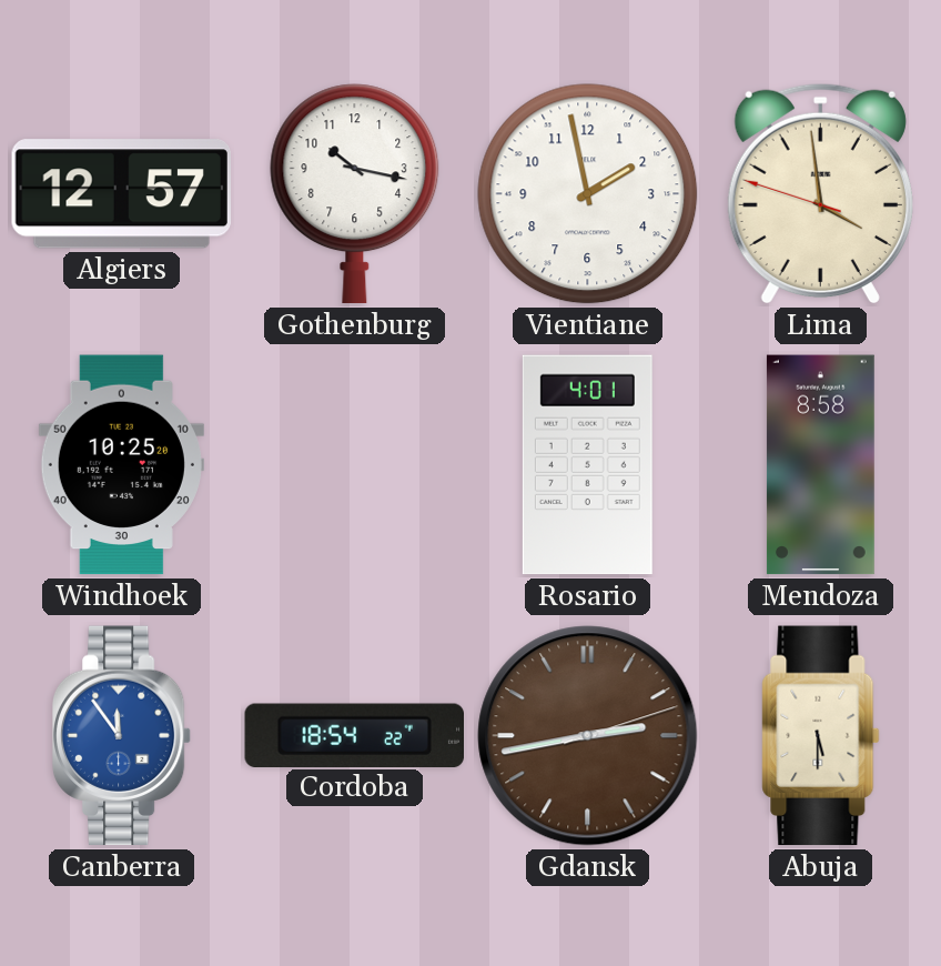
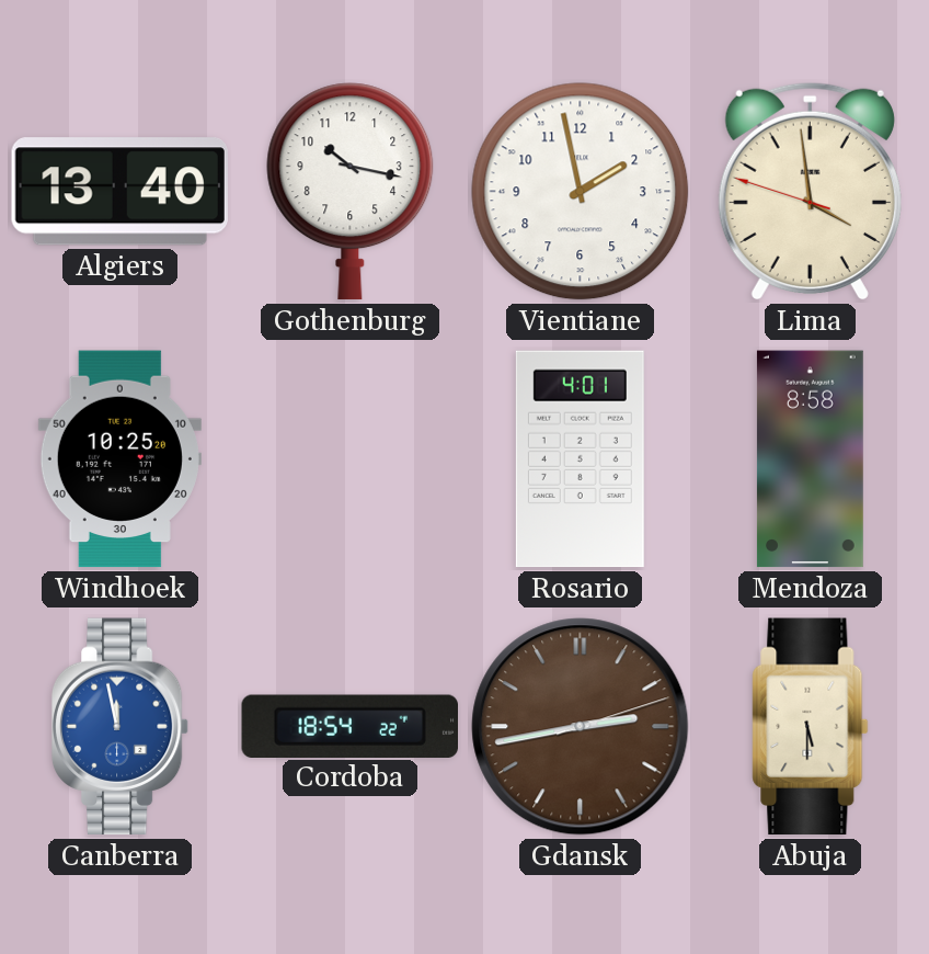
Algiers: 12:57 -> 13:40 (119, 192)
Canberra: 11:54 -> 11:58 (121, 727)
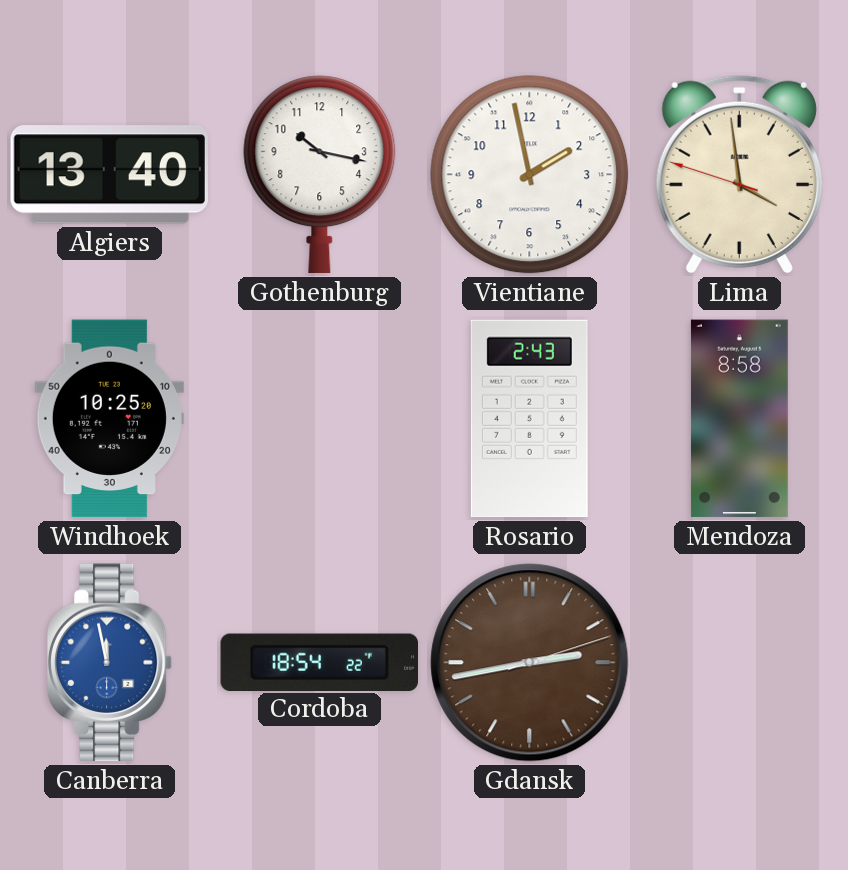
Rosario: 4:01 -> 2:43 (529, 419)
Abuja: 5:30 -> none (811, 727)
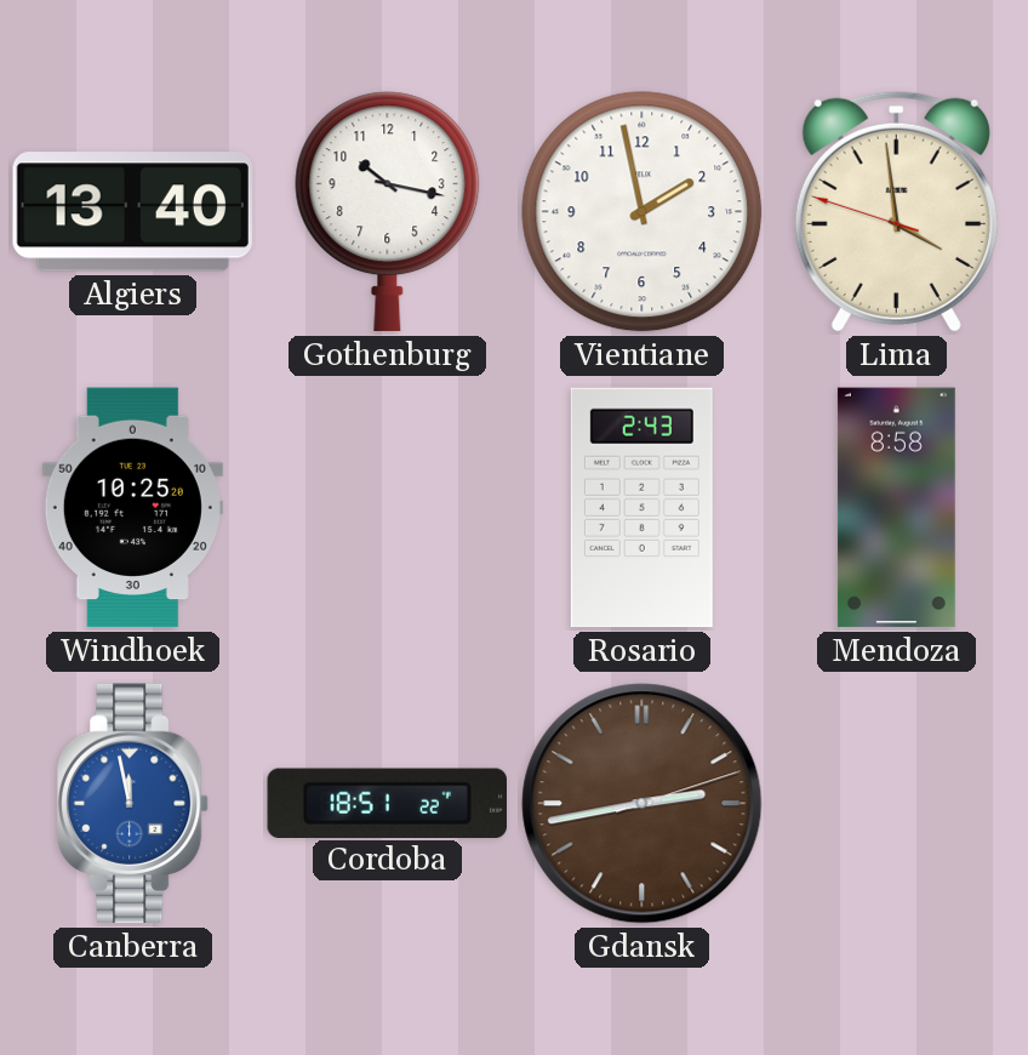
Cordoba: 18:54 -> 18:51 (387, 803)
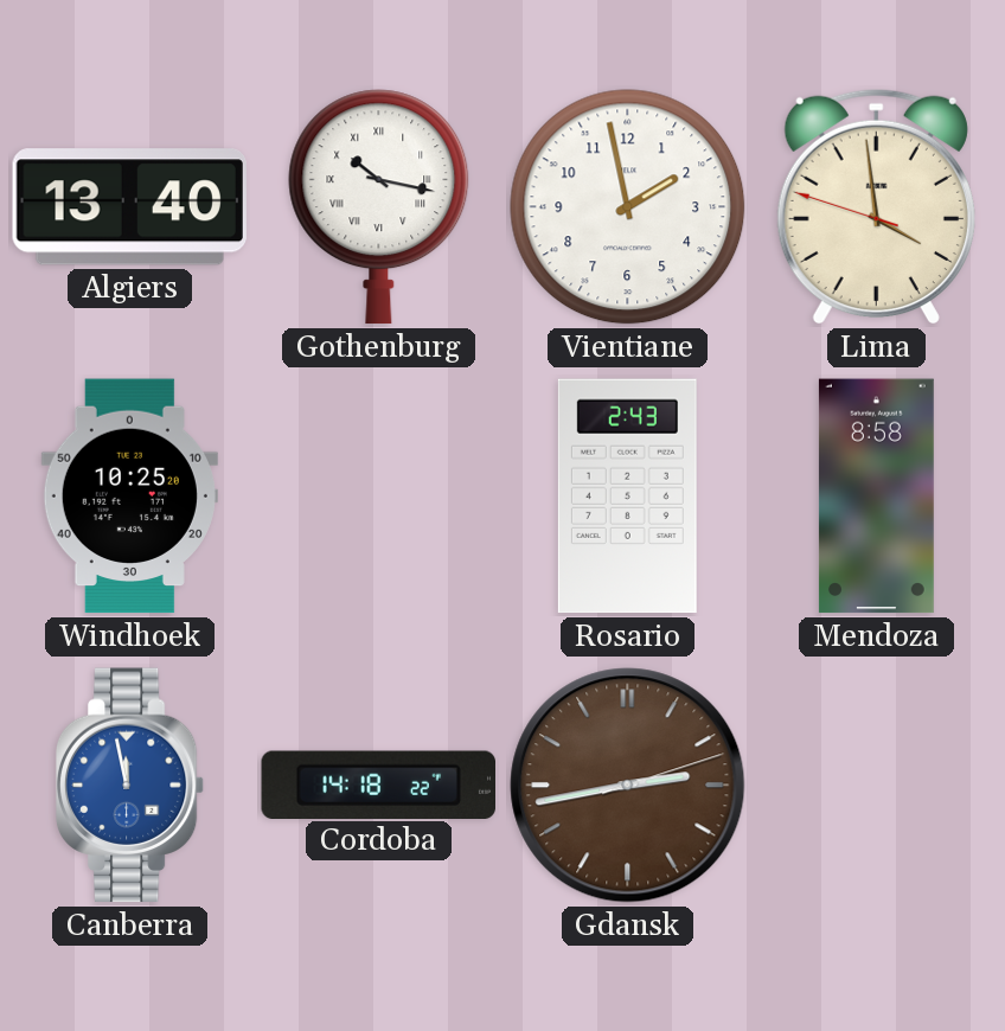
Gothenburg numerals: Arabic -> Roman (379, 207)
Cordoba: 18:51 -> 14:18 (378, 785)
